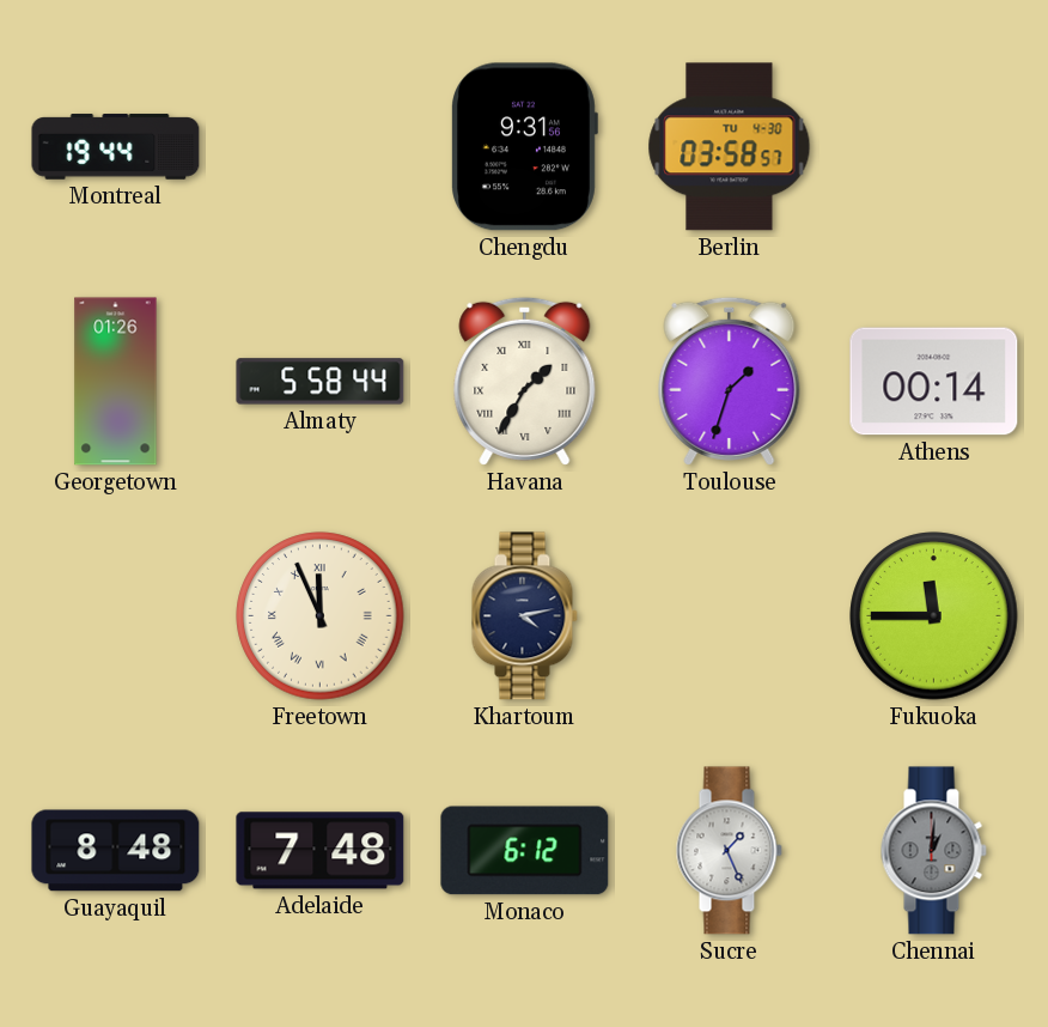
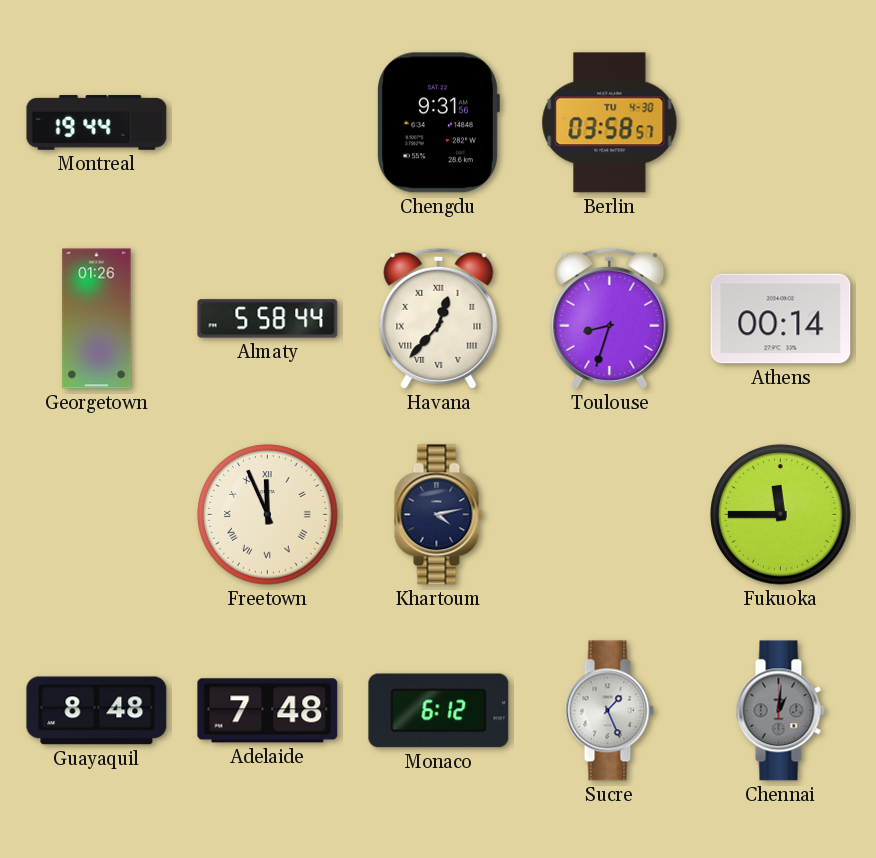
Havana: 1:35 -> 12:37 (439, 318)
Toulouse: 1:33 -> 8:33 (610, 318)
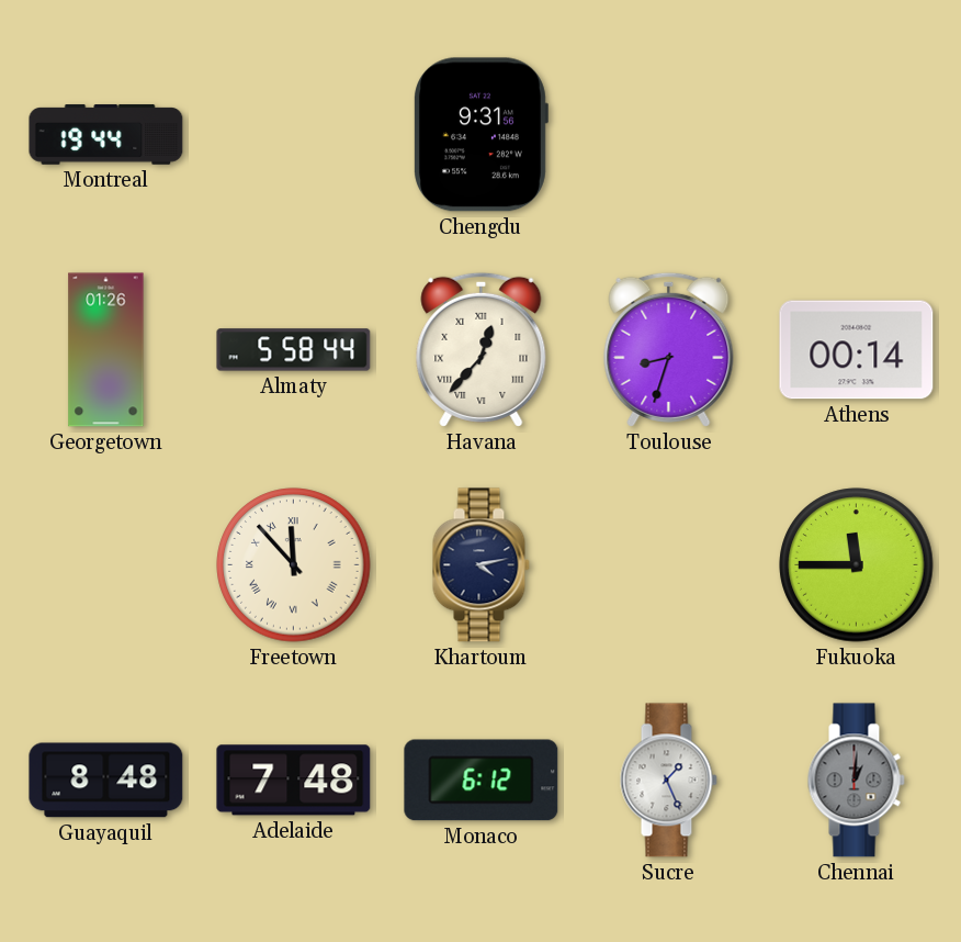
Berlin: 03:58 -> none (610, 123)
Freetown: 11:56 -> 11:53 (294, 565)
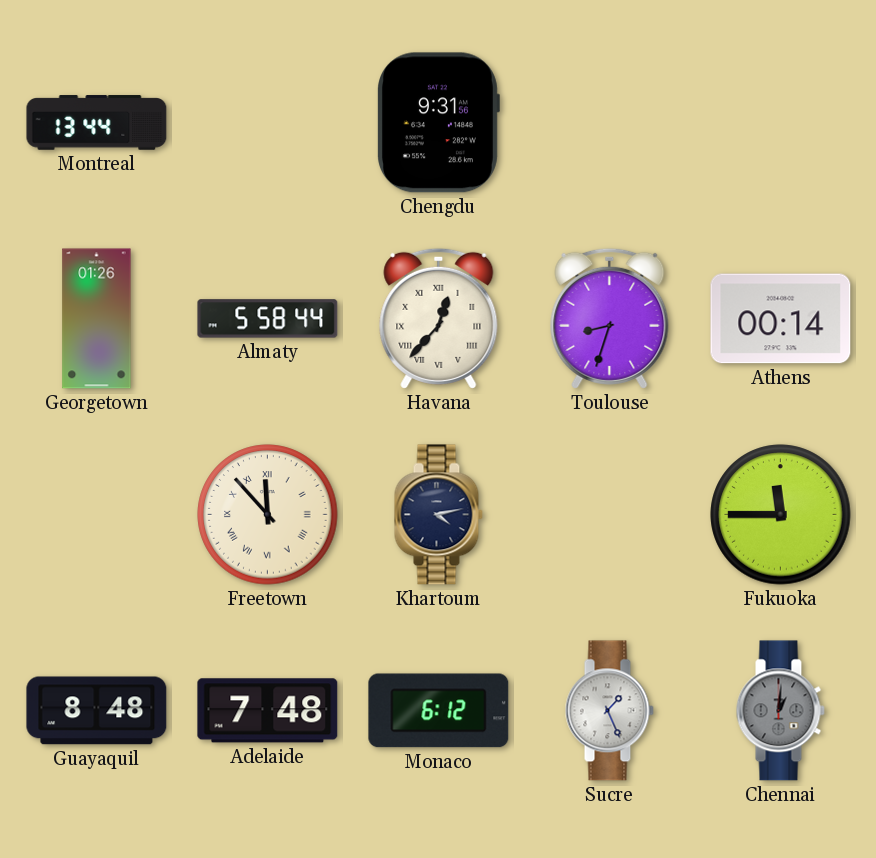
Montreal: 19:44 -> 13:44 (97, 123)
